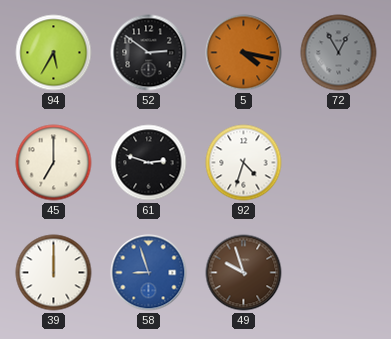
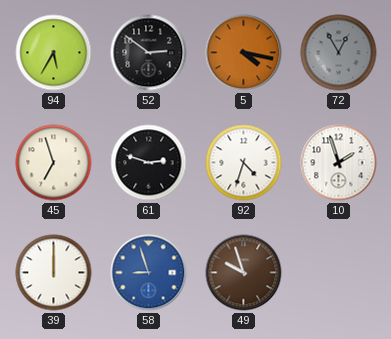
45: 7:00 -> 6:57 (54, 163)
10: none -> 1:57 (339, 163)
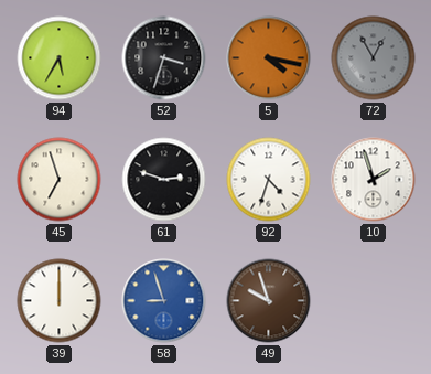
52: 2:51 -> 3:33 (164, 58)
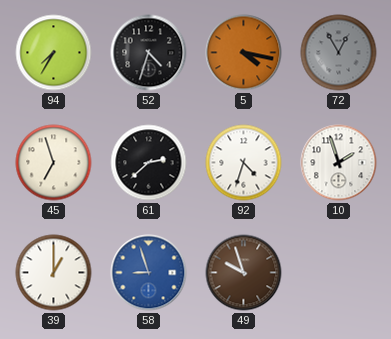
94: 5:35 -> 7:35 (54, 53)
52: 3:33 -> 4:33 (149, 53)
61: 2:48 -> 2:38 (149, 163)
39: 12:00 -> 1:00 (54, 273)
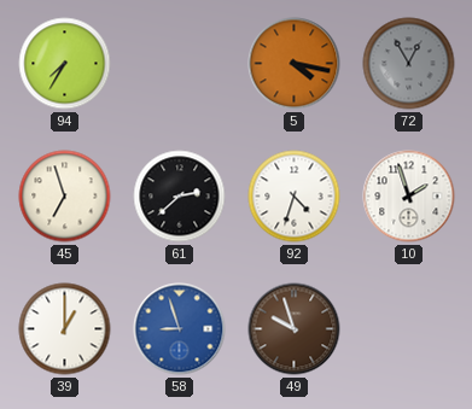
52: 4:33 -> none (149, 53)
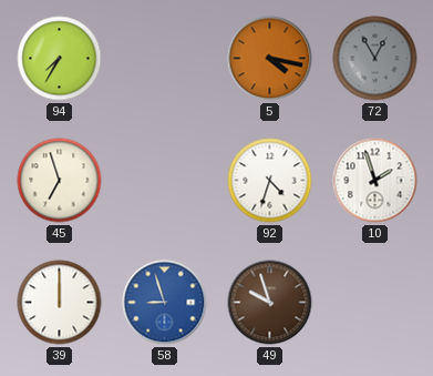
61: 2:38 -> none (180, 197)
39: 1:00 -> 12:00 (60, 303)
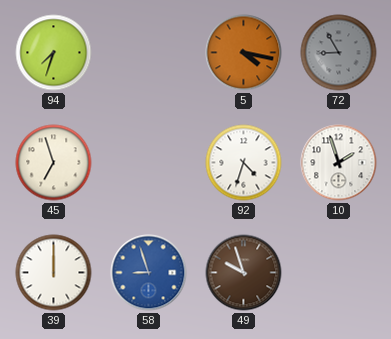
94: 7:35 -> 7:33 (54, 53)
72: 12:55 -> 8:55 (339, 53)
